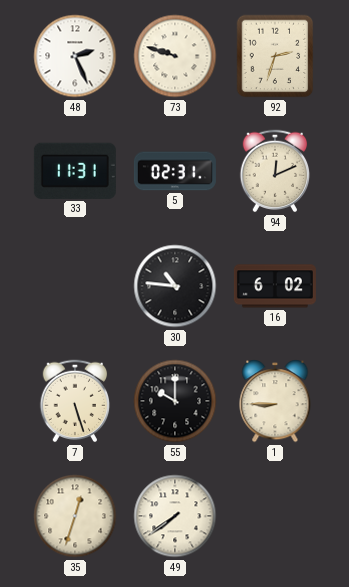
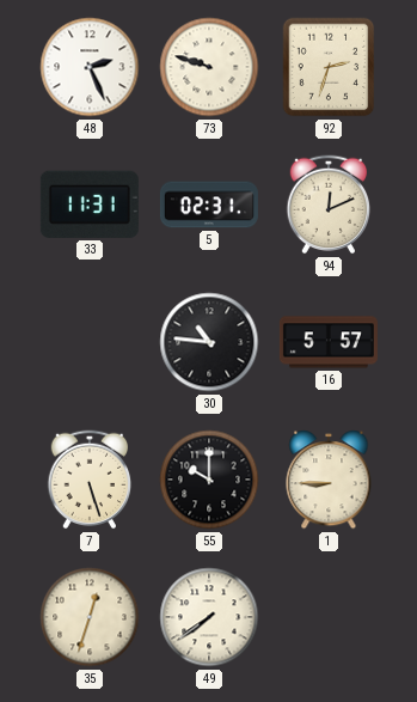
16: 6:02 -> 5:57 (329, 342)
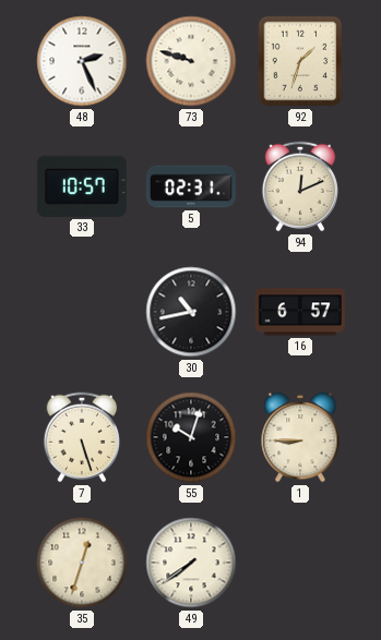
92: 2:33 -> 1:33 (300, 61)
33: 11:31 -> 10:57 (82, 186)
30: 10:46 -> 10:43 (191, 312)
16: 5:57 -> 6:57 (300, 312)
55: 10:00 -> 10:03 (191, 437)
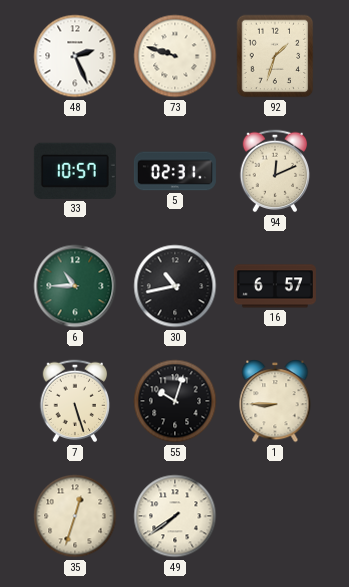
6: none -> 10:45 (75, 286)
